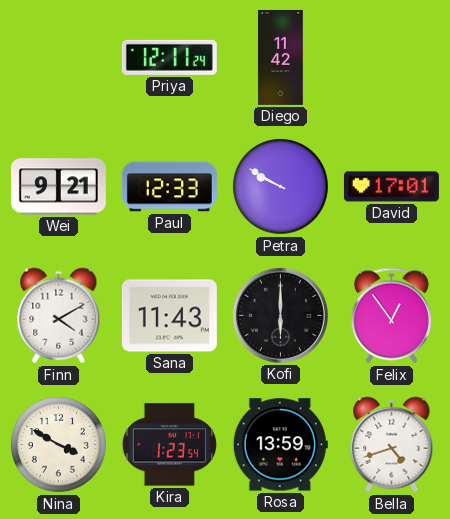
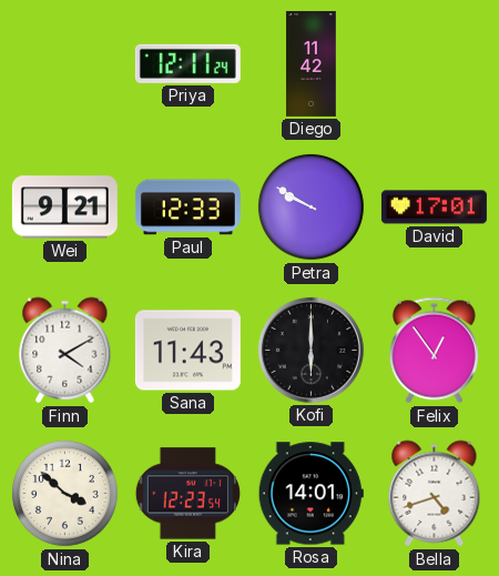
Nina: 3:50 -> 3:52 (65, 494)
Kira: 1:23 -> 12:23 (187, 494)
Rosa: 13:59 -> 14:01 (310, 494)
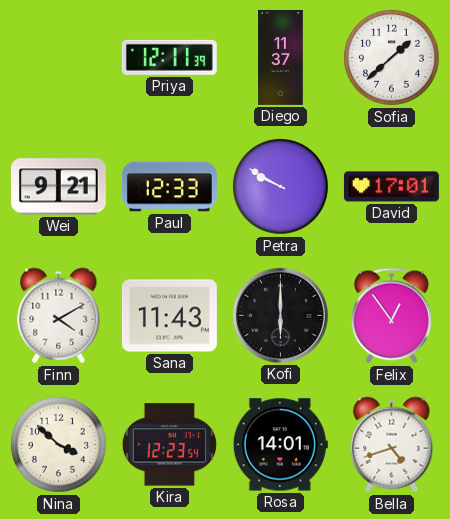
Priya: 12:11:24 -> 12:11:39 (169, 57)
Diego: 11:42 -> 11:37 (281, 57)
Sofia: none -> 1:38 (392, 58)
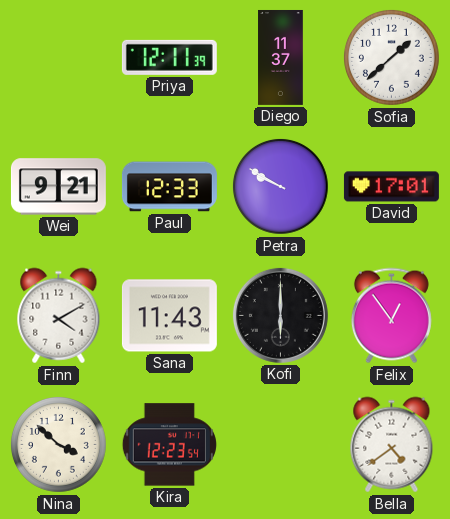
Rosa: 14:01 -> none (280, 445)
Bella: 4:42 -> 4:39 (392, 445)
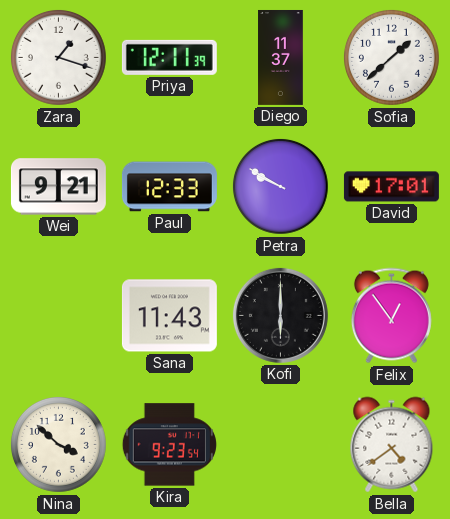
Zara: none -> 1:18 (59, 58)
Finn: 4:10 -> none (59, 316)
Kira: 12:23 -> 9:23 (169, 445)
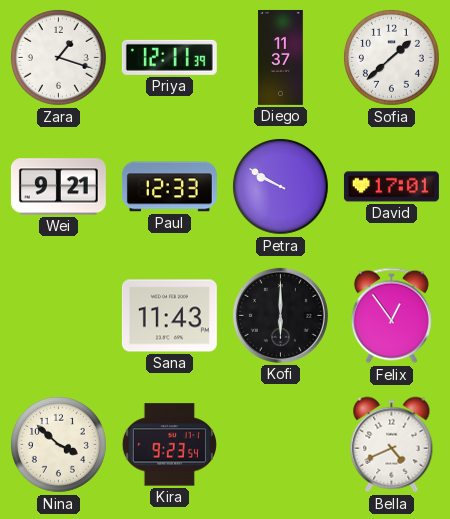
Bella: 4:39 -> 4:41 (392, 445)
